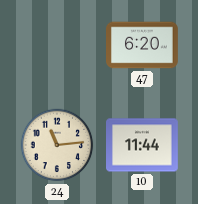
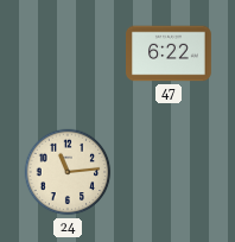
47: 6:20 -> 6:22 (170, 53)
10: 11:44 -> none (143, 145)
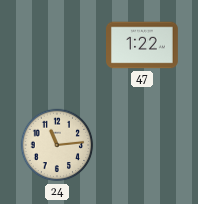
47: 6:22 -> 1:22 (143, 45)
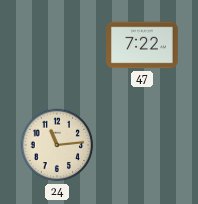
47: 1:22 -> 7:22 (143, 45)
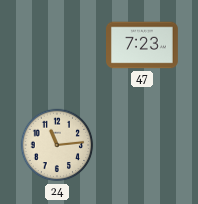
47: 7:22 -> 7:23 (143, 45)
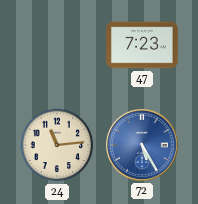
72: none -> 5:25 (142, 145)
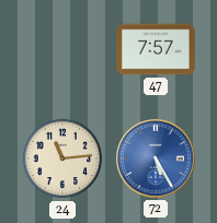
47: 7:23 -> 7:57 (157, 49)
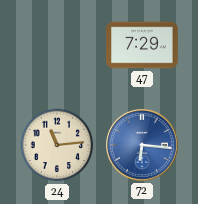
47: 7:57 -> 7:29 (143, 45)
72: 5:25 -> 6:16 (142, 145)
